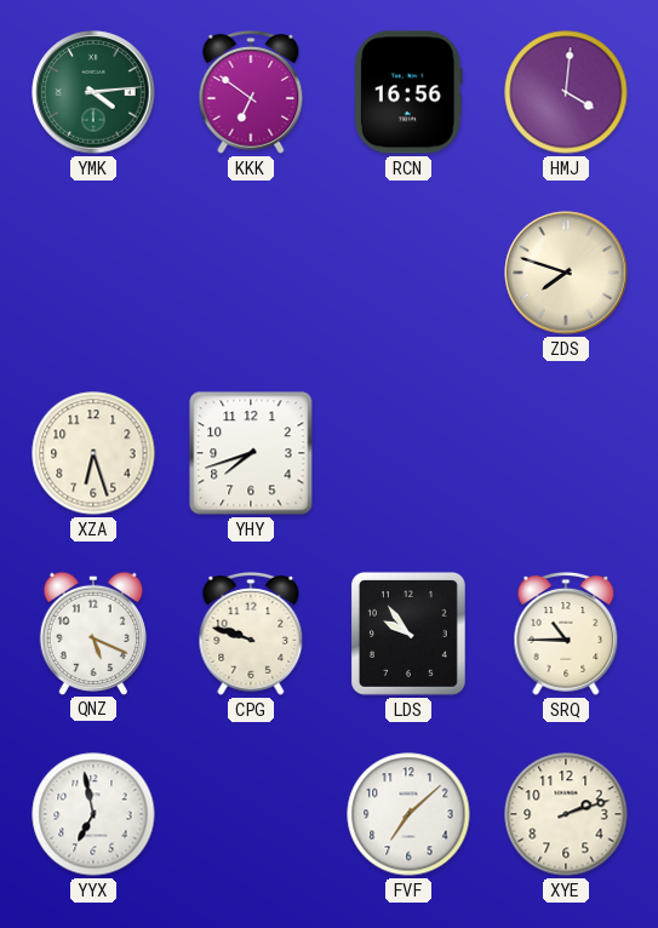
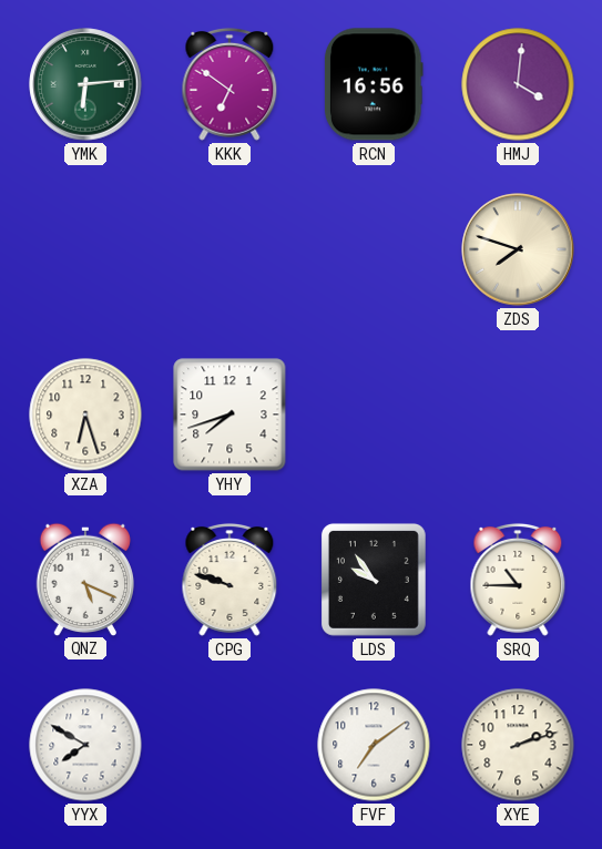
YMK: 4:14 -> 6:14 (85, 84)
YYX: 6:58 -> 7:50 (85, 745)
FVF: 7:08 -> 7:09 (374, 745)
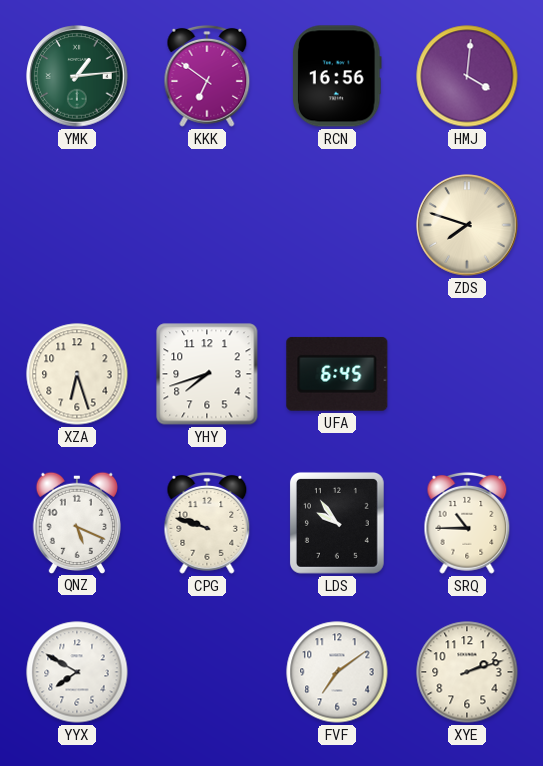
YMK: 6:14 -> 1:14 (77, 76)
UFA: none -> 6:45 (337, 374)
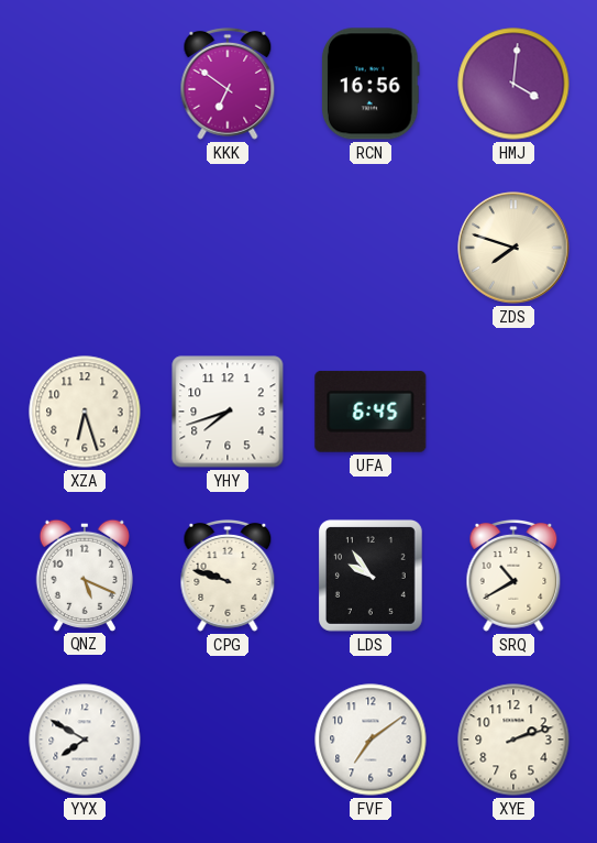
YMK: 1:14 -> none (77, 76)
SRQ: 10:45 -> 10:40 (513, 576)
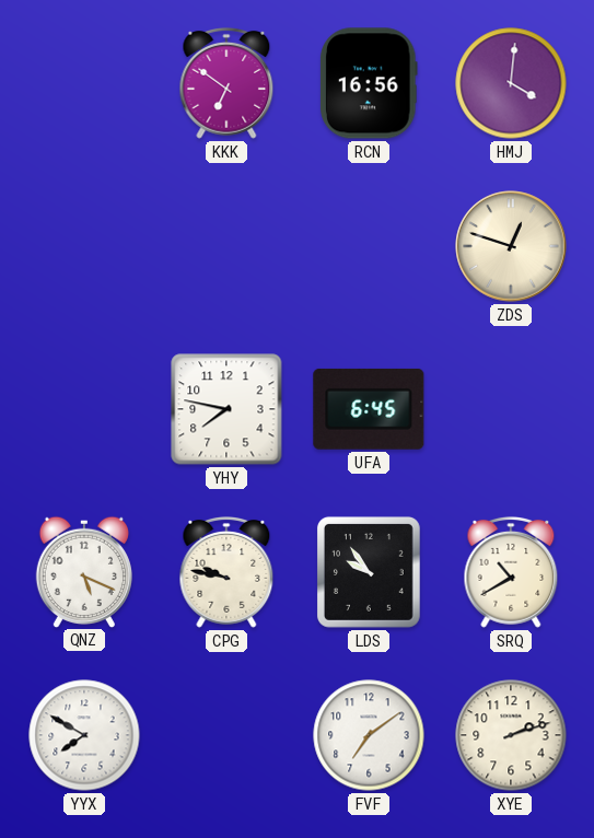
ZDS: 7:48 -> 12:48 (511, 246)
XZA: 6:27 -> none (85, 412)
YHY: 7:42 -> 7:47 (226, 409)
CPG: 9:48 -> 9:47 (226, 572)
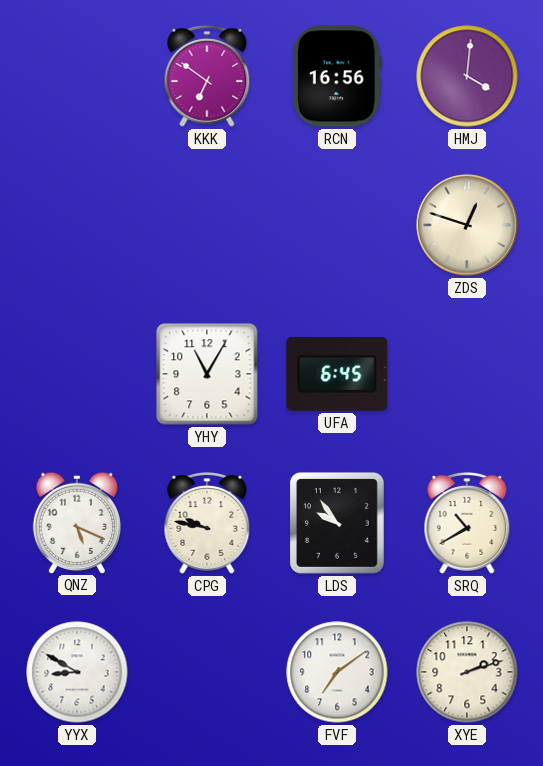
YHY: 7:47 -> 11:05 (207, 374)
YYX: 7:50 -> 8:50 (77, 672)
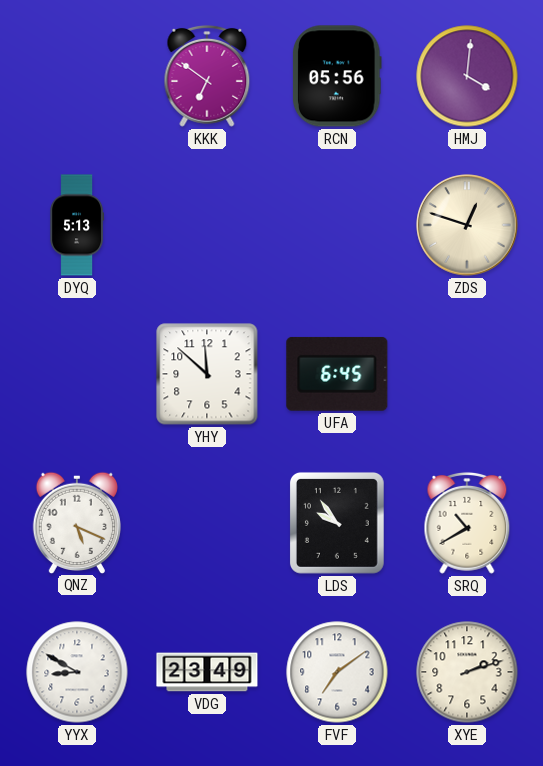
RCN: 16:56 -> 05:56 (338, 76)
DYQ: none -> 5:13 (76, 225)
YHY: 11:05 -> 11:52 (207, 374)
CPG: 9:47 -> none (207, 523)
VDG: none -> 23:49 (207, 672)
